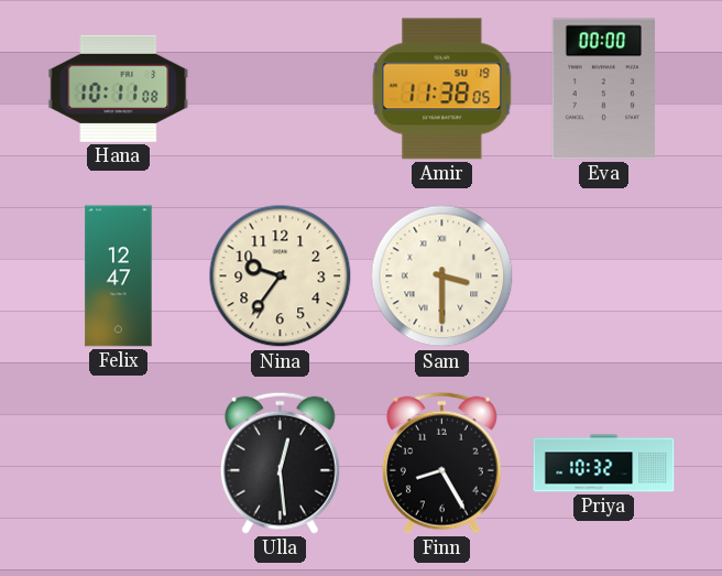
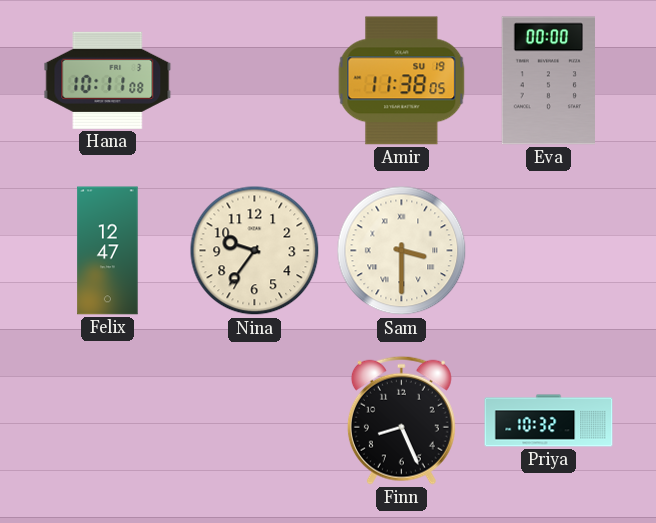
Ulla: 12:29 -> none (280, 463)
Finn: 8:25 -> 8:26 (401, 420)
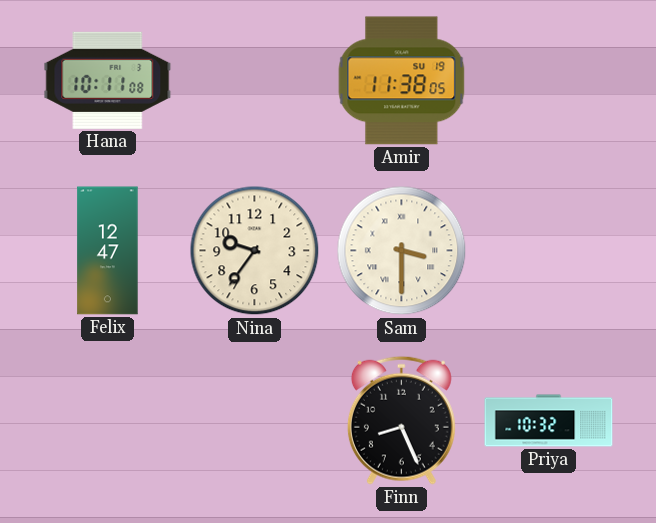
Eva: 00:00 -> none (548, 81)
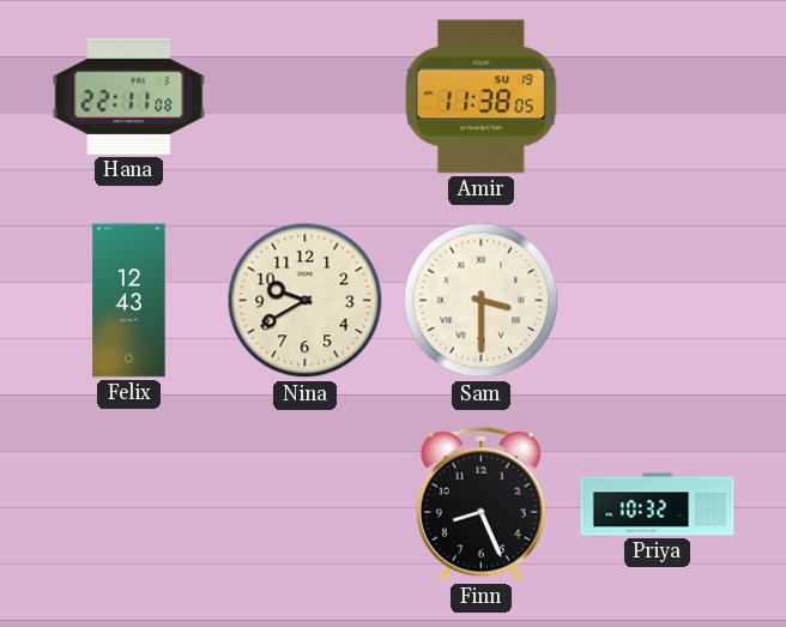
Hana: 10:11 -> 22:11 (129, 96)
Felix: 12:47 -> 12:43 (129, 301)
Nina: 9:36 -> 9:40 (306, 301)
